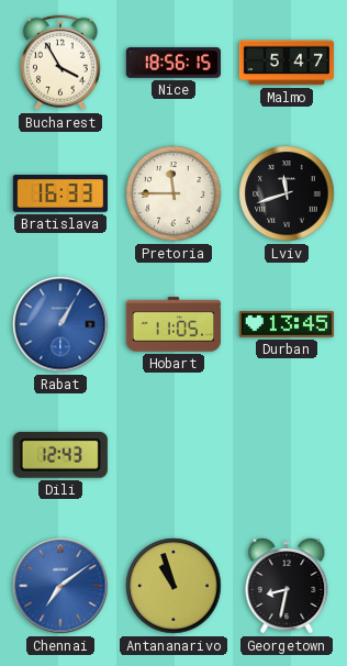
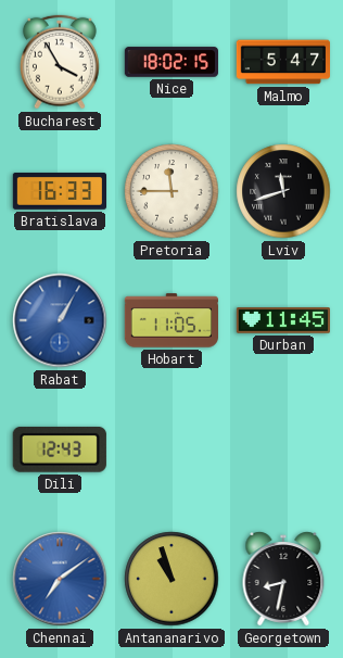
Nice: 18:56 -> 18:02 (170, 62)
Durban: 13:45 -> 11:45 (282, 320)
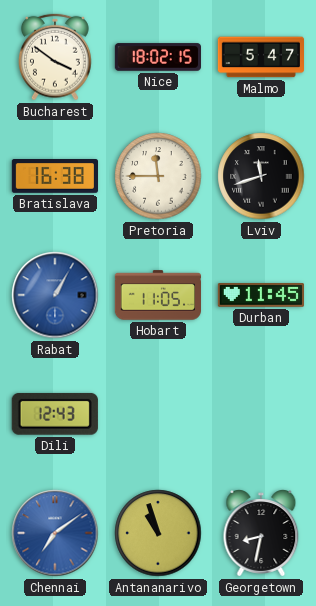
Bucharest: 3:55 -> 3:51 (55, 57)
Bratislava: 16:33 -> 16:38 (54, 176)
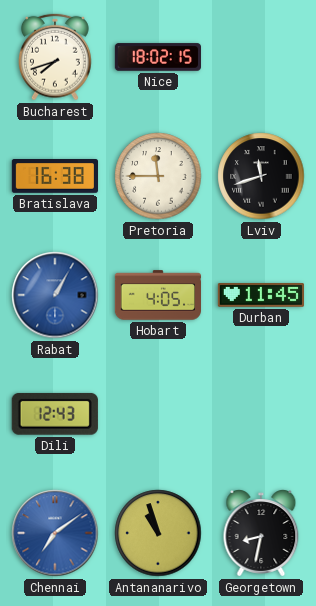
Bucharest: 3:51 -> 7:42 (55, 57)
Malmo: 5:47 -> none (260, 57)
Hobart: 11:05 -> 4:05 (157, 295)
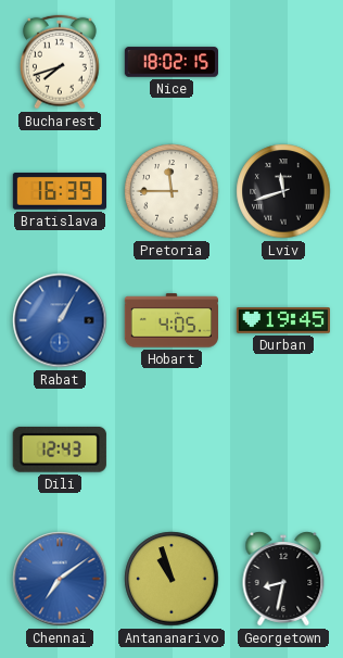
Bratislava: 16:38 -> 16:39 (59, 191)
Durban: 11:45 -> 19:45 (282, 320)
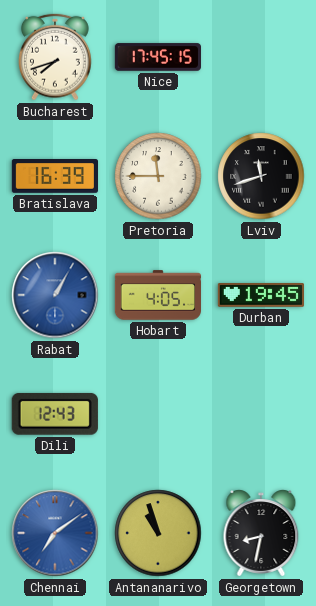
Nice: 18:02 -> 17:45 (157, 57)
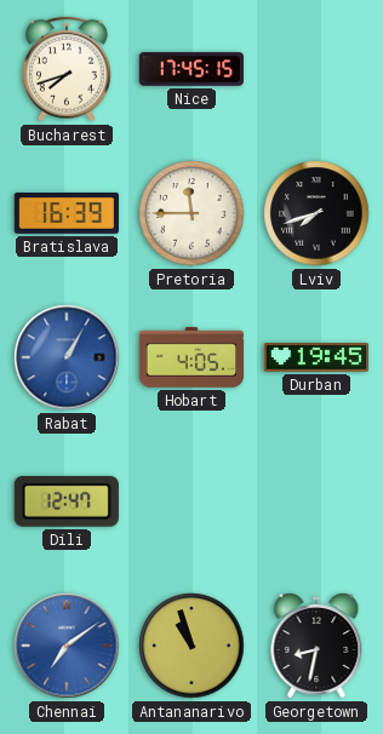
Lviv: 11:42 -> 7:42 (316, 213)
Dili: 12:43 -> 12:47 (67, 501)
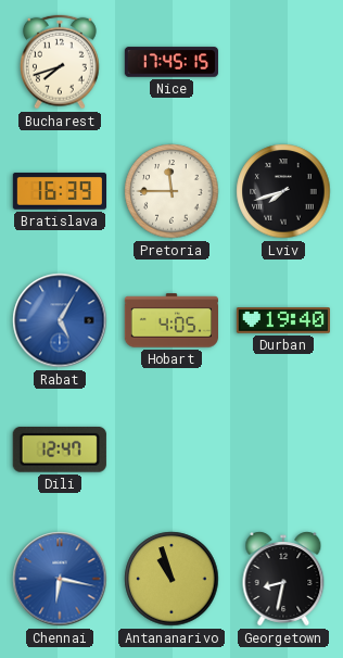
Rabat: 1:05 -> 5:05 (60, 320)
Durban: 19:45 -> 19:40 (282, 320)
Chennai: 7:09 -> 6:17 (60, 579)
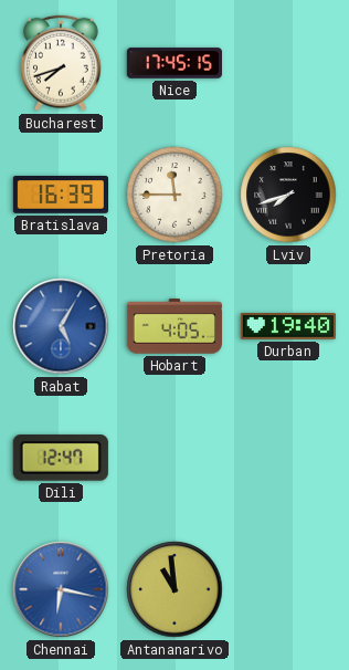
Antananarivo: 10:57 -> 10:59 (174, 589)
Georgetown: 8:32 -> none (283, 579)
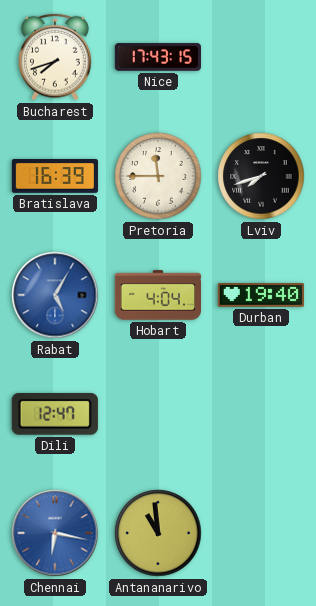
Nice: 17:45 -> 17:43 (157, 57)
Hobart: 4:05 -> 4:04 (157, 295)
